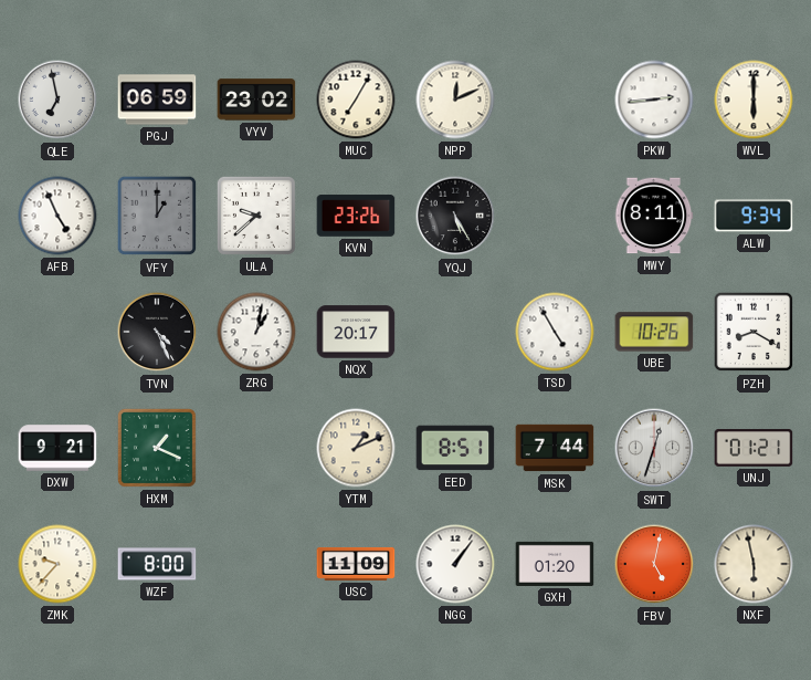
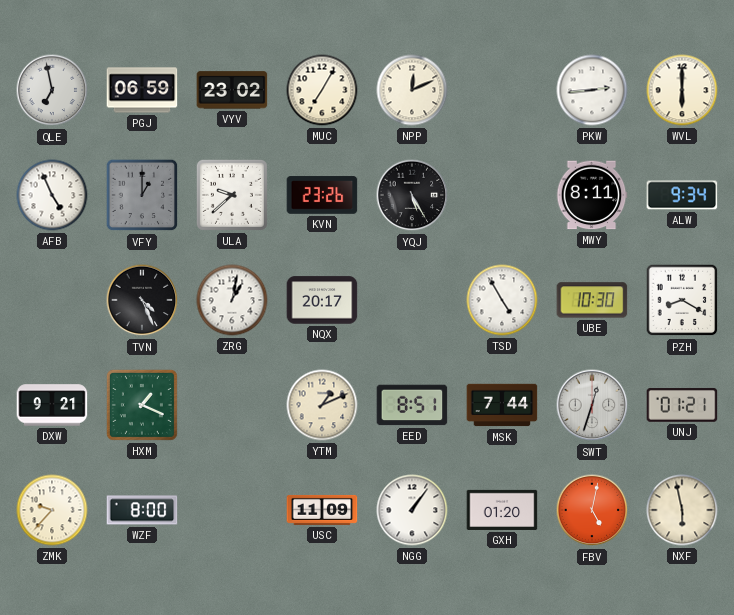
UBE: 10:26 -> 10:30 (592, 300)
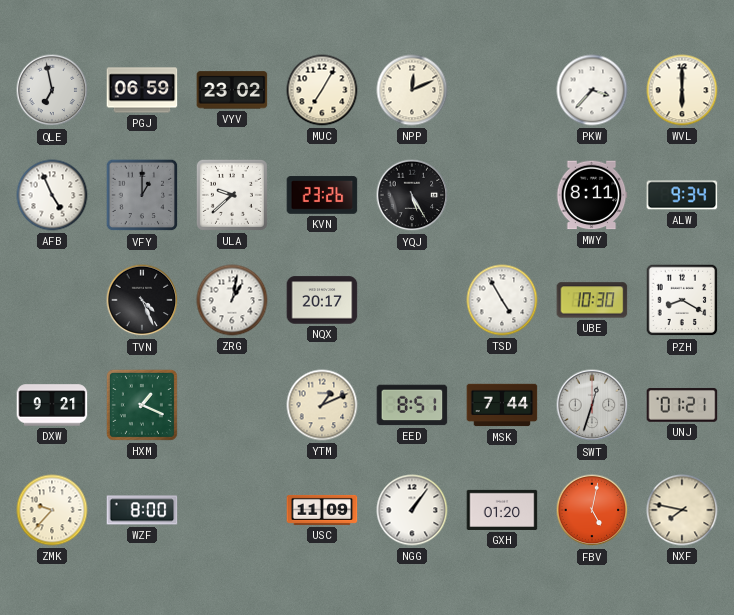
PKW: 2:44 -> 3:37 (592, 90)
NXF: 5:58 -> 7:47 (682, 510)
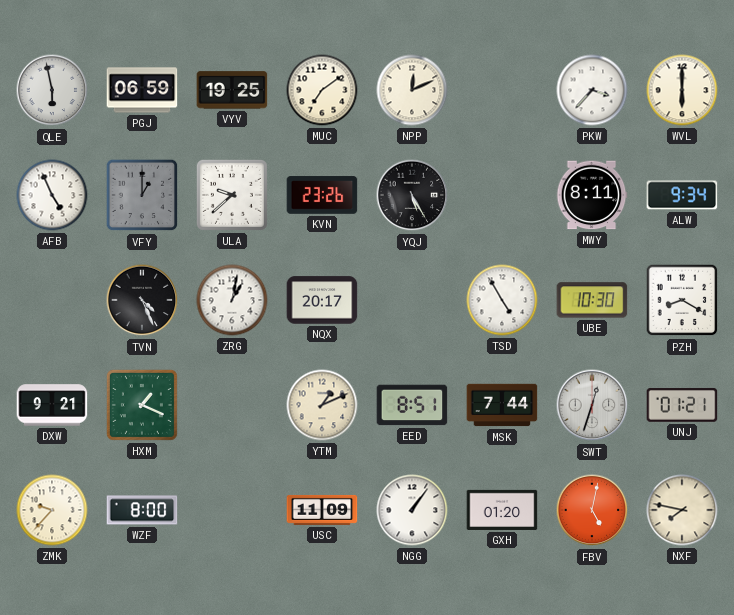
QLE: 6:58 -> 5:58 (52, 90)
VYV: 23:02 -> 19:25 (232, 90)
MUC: 7:05 -> 7:09 (322, 90)
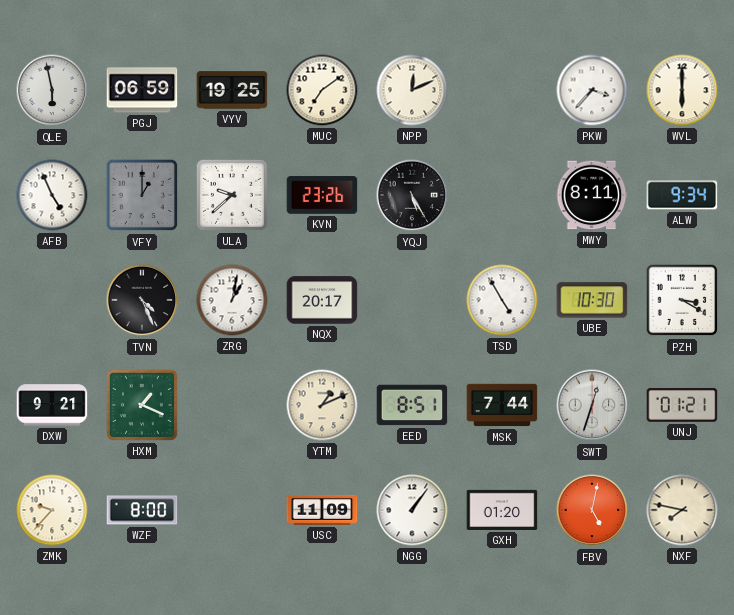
PZH: 8:20 -> 3:20 (682, 300)
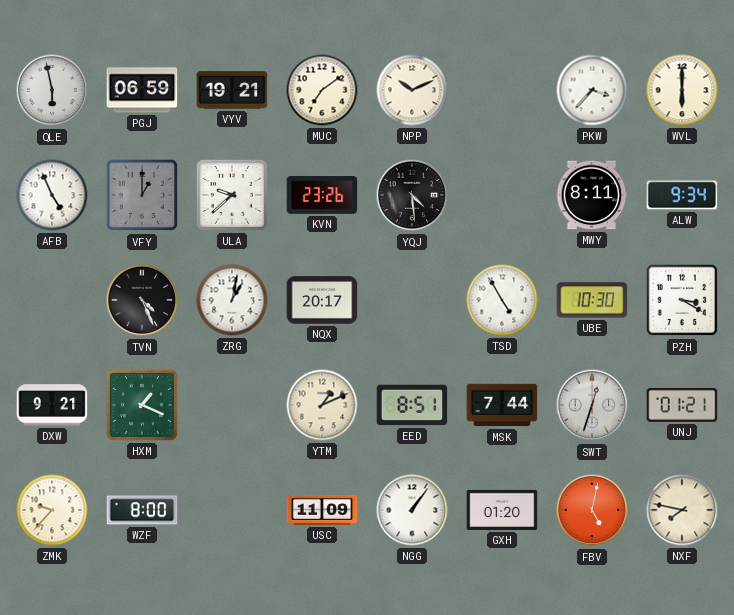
VYV: 19:25 -> 19:21 (232, 90)
NPP: 12:11 -> 10:11 (412, 90)
YQJ: 5:25 -> 4:29 (412, 195)
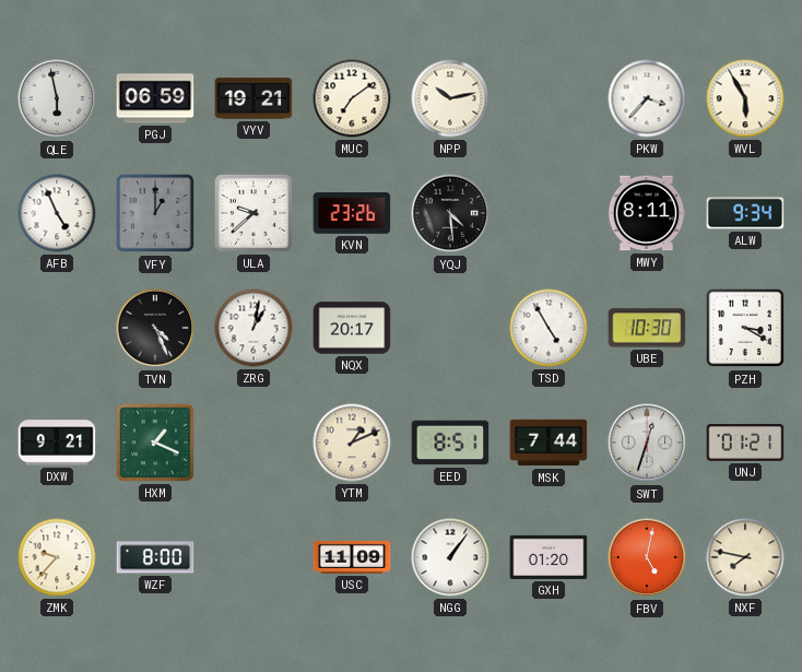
NPP: 10:11 -> 10:13 (450, 98)
WVL: 6:00 -> 5:55 (745, 98)
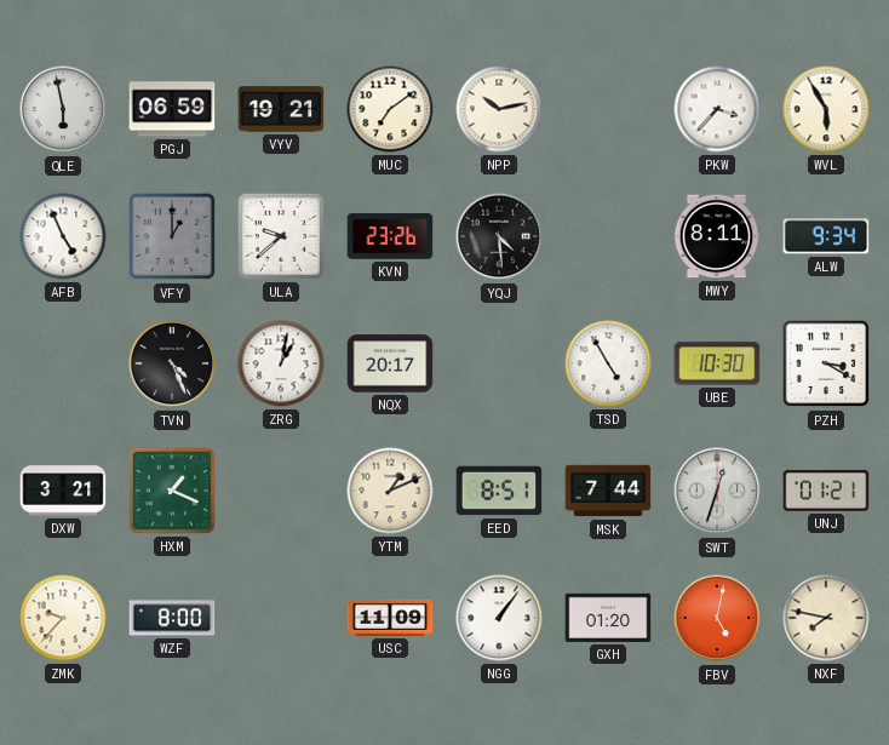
DXW: 9:21 -> 3:21 (63, 491)
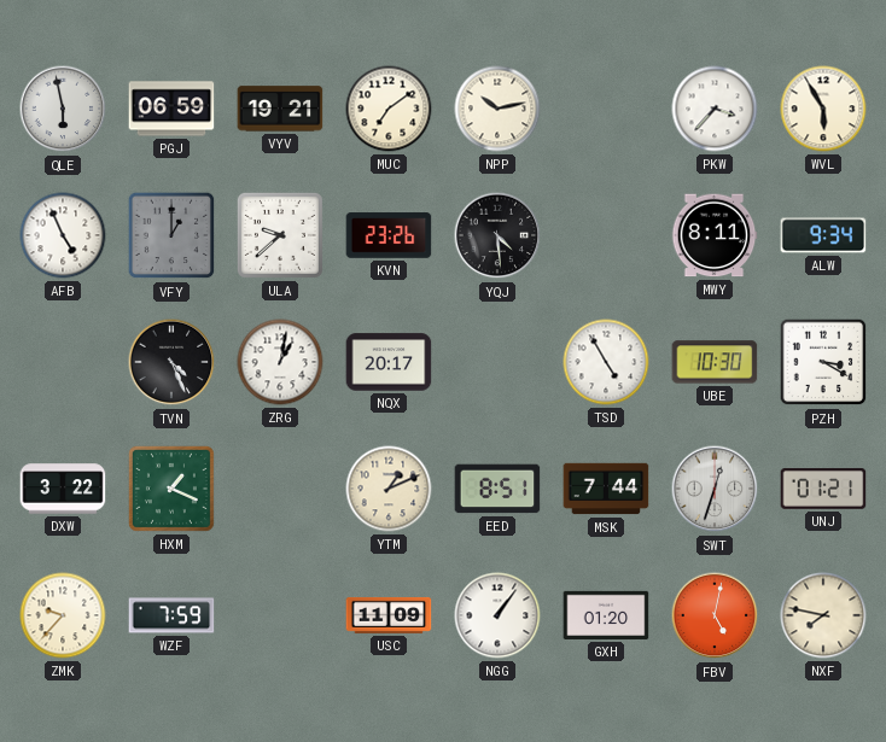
DXW: 3:21 -> 3:22 (63, 489)
WZF: 8:00 -> 7:59 (171, 615)
